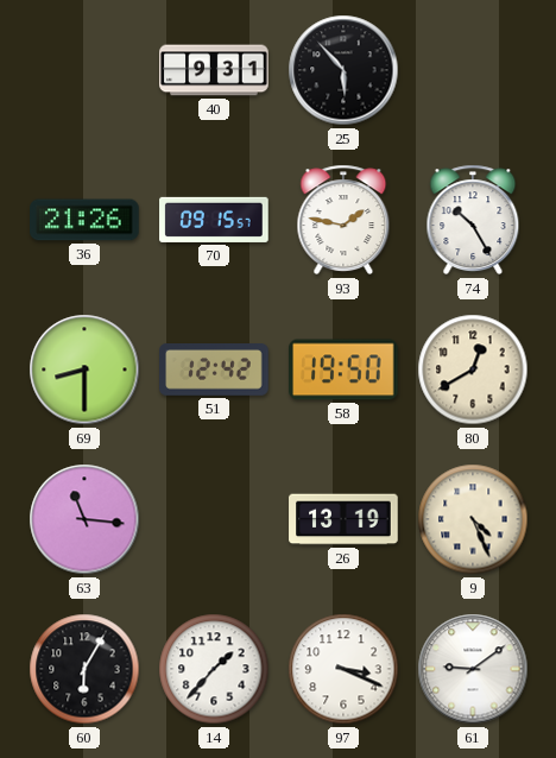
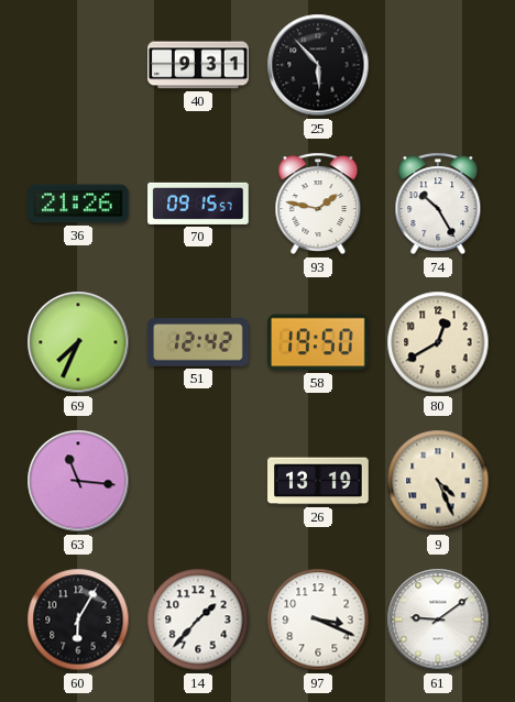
69: 8:30 -> 7:34 (78, 342)
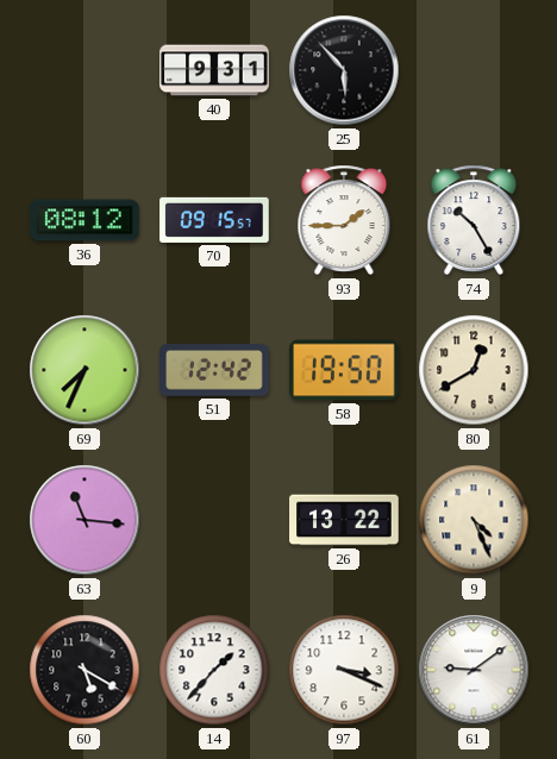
36: 21:26 -> 08:12 (85, 220)
93: 1:47 -> 1:45 (344, 220)
26: 13:19 -> 13:22 (344, 520)
60: 6:05 -> 5:20 (85, 670)
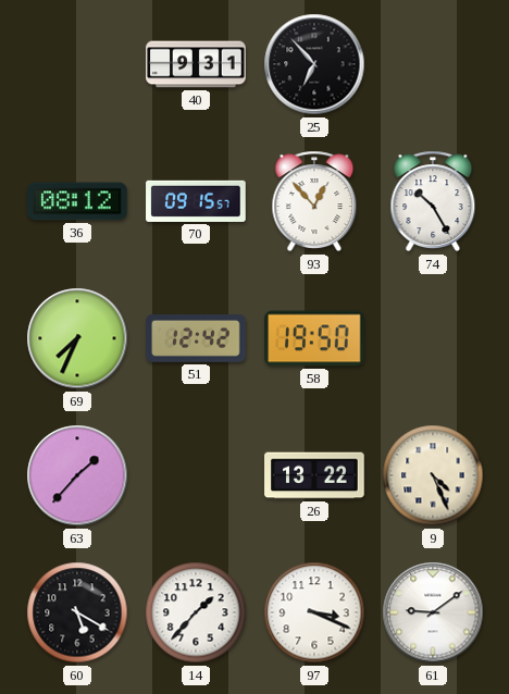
25: 5:53 -> 6:53 (314, 64)
93: 1:45 -> 12:53 (314, 201)
80: 12:40 -> none (474, 370)
63: 11:16 -> 1:37 (77, 475)
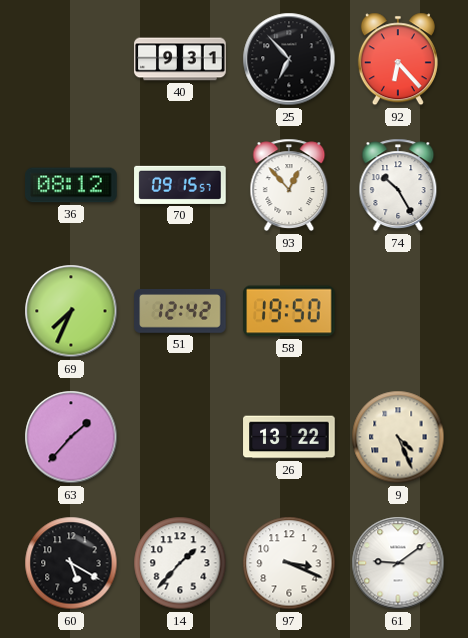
92: none -> 6:23 (398, 59)
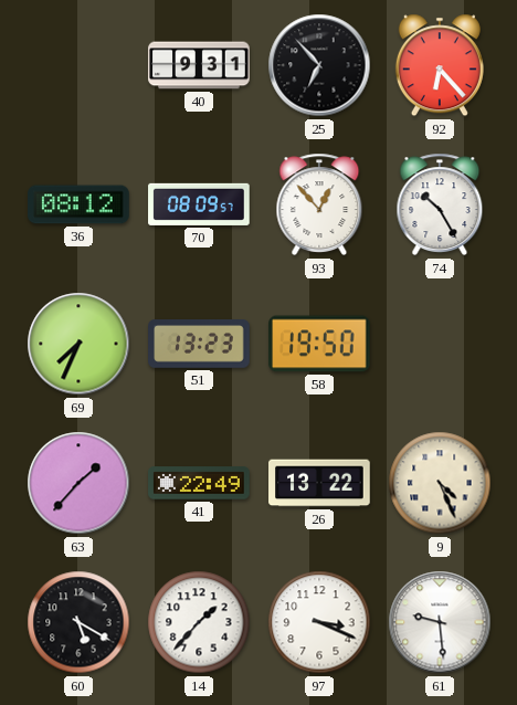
70: 09:15 -> 08:09 (199, 204)
51: 12:42 -> 13:23 (199, 344)
41: none -> 22:49 (199, 483)
61: 9:09 -> 9:29 (440, 622)
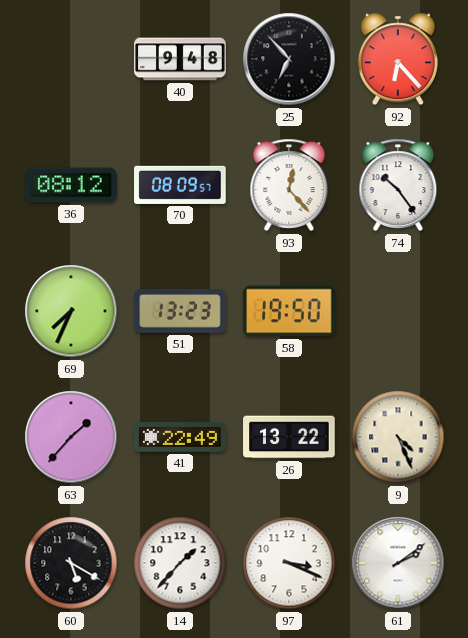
40: 9:31 -> 9:48 (180, 59)
93: 12:53 -> 12:23 (289, 185)
74: 10:25 -> 10:24 (398, 185)
61: 9:29 -> 2:09 (398, 563)
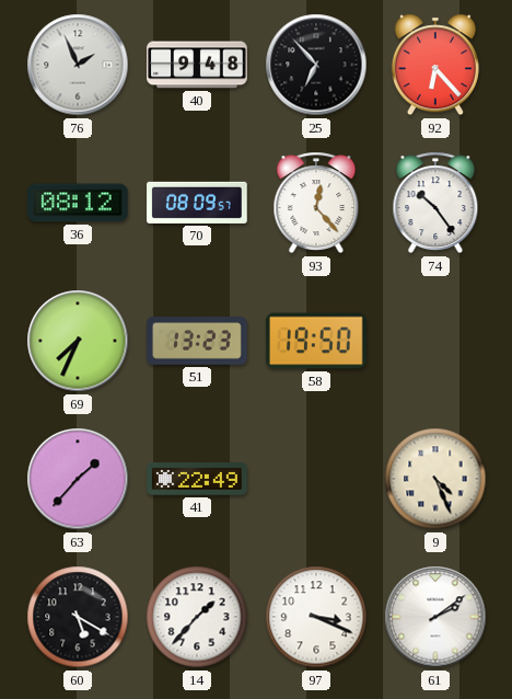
76: none -> 1:56 (78, 65)
26: 13:22 -> none (289, 437)
